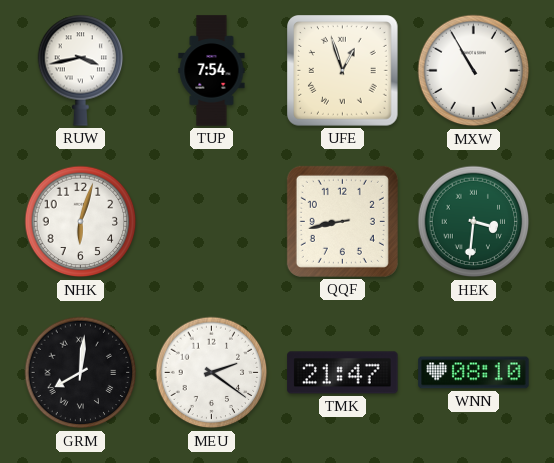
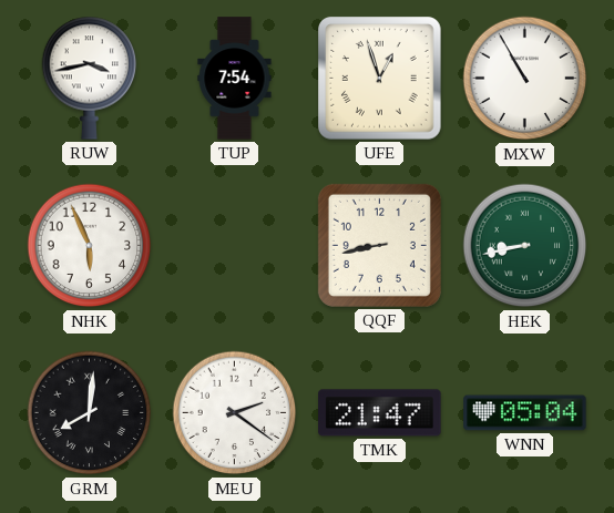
NHK: 6:03 -> 5:56 (90, 246)
HEK: 3:31 -> 8:43 (525, 246)
WNN: 08:10 -> 05:04 (525, 413)
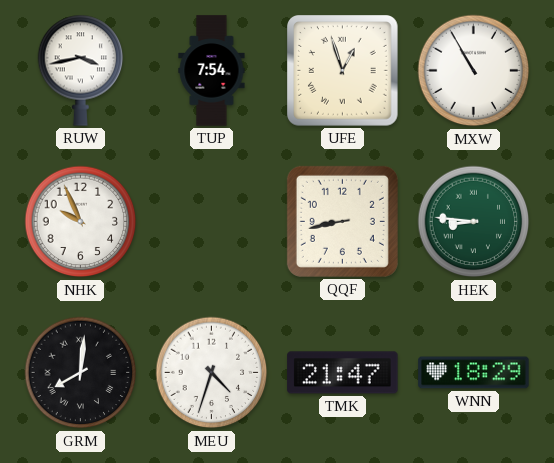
NHK: 5:56 -> 9:56 (81, 222)
HEK: 8:43 -> 8:46 (474, 222)
MEU: 2:21 -> 4:33 (212, 373)
WNN: 05:04 -> 18:29 (474, 373)
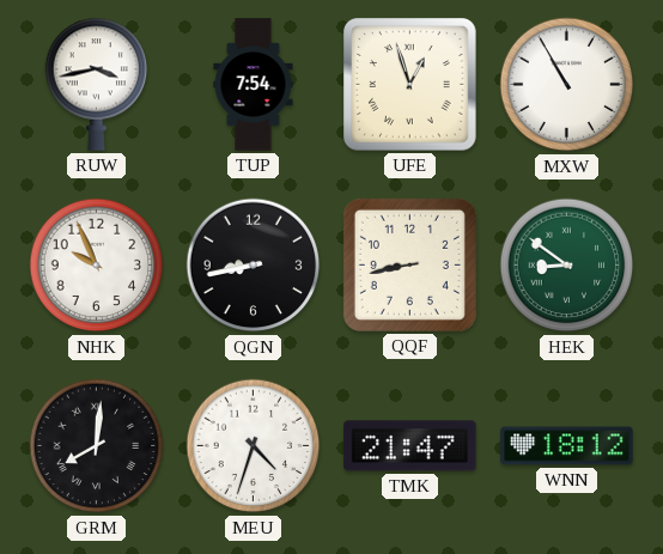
QGN: none -> 8:43 (254, 266)
HEK: 8:46 -> 8:51 (567, 266)
WNN: 18:29 -> 18:12 (567, 446)
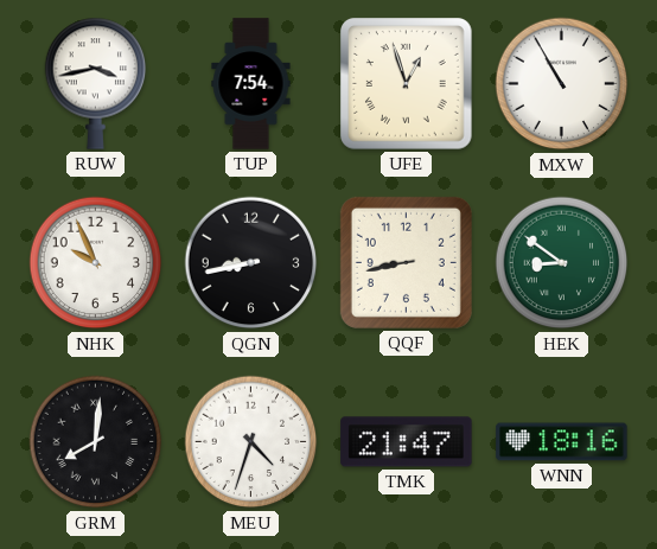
WNN: 18:12 -> 18:16 (562, 442)
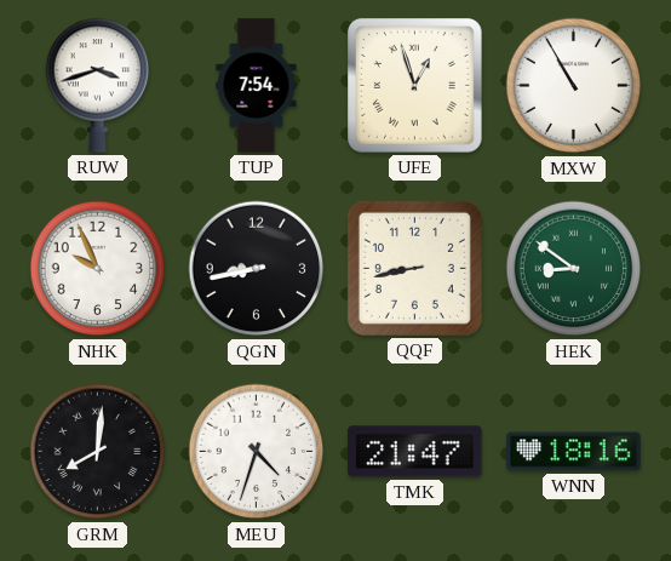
RUW: 3:43 -> 3:42 (98, 85)
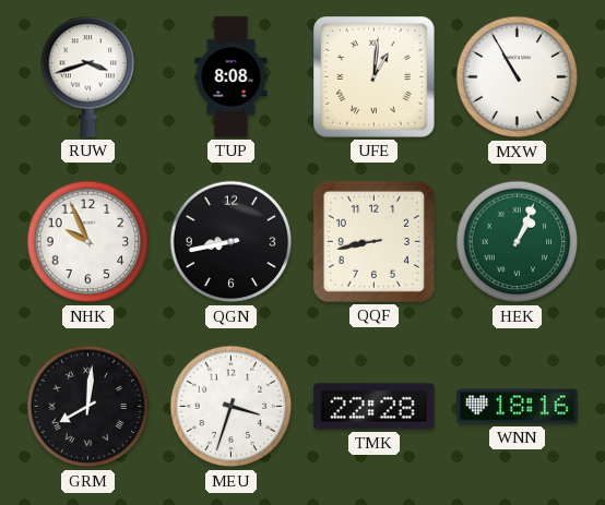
TUP: 7:54 -> 8:08 (232, 77)
UFE: 12:57 -> 1:01 (375, 77)
HEK: 8:51 -> 1:04 (518, 242)
MEU: 4:33 -> 3:33 (232, 407)
TMK: 21:47 -> 22:28 (375, 407)
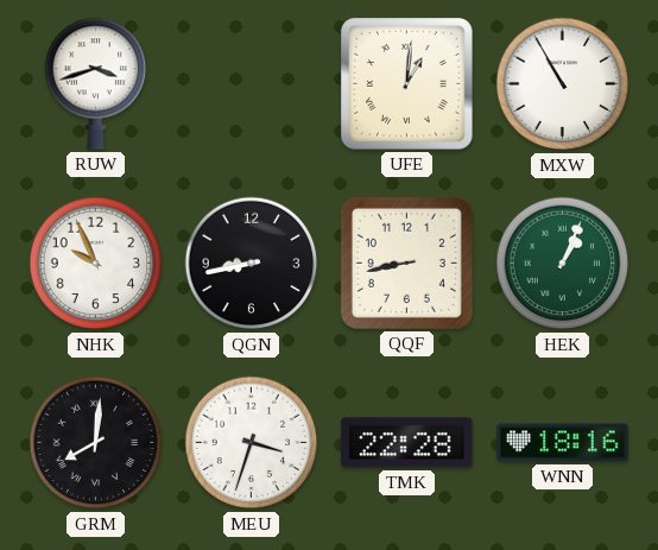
TUP: 8:08 -> none (232, 77)
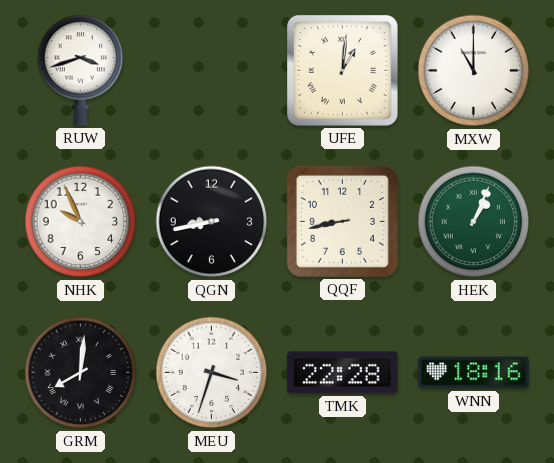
MXW: 10:55 -> 11:00 (474, 71)
